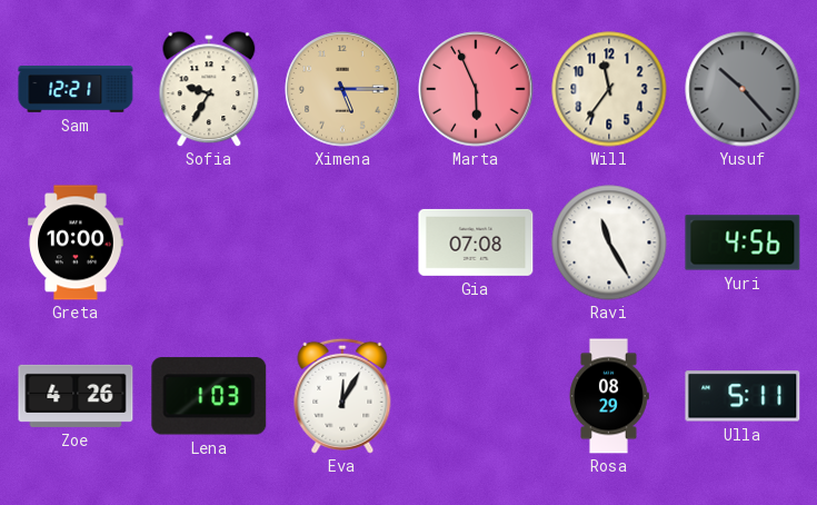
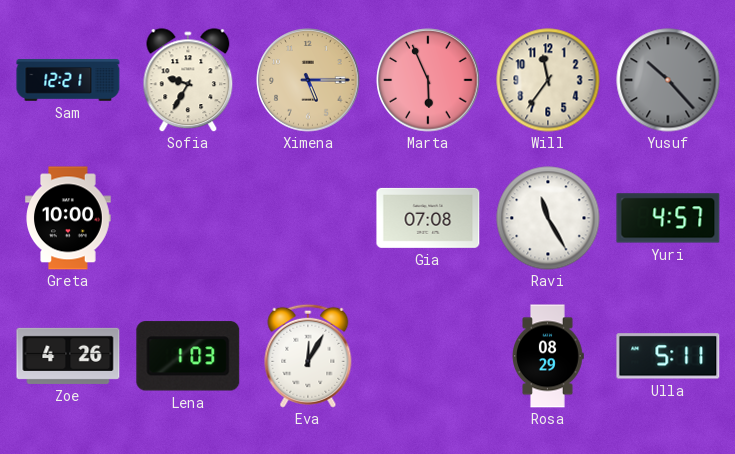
Yuri: 4:56 -> 4:57 (668, 218)
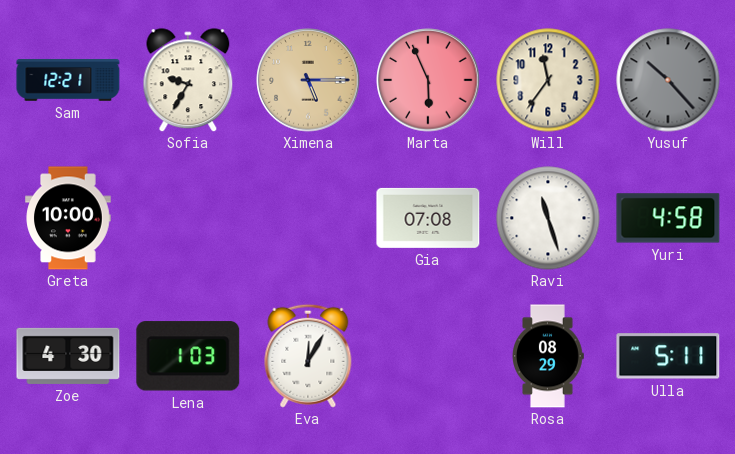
Ravi: 11:25 -> 11:27 (548, 218)
Yuri: 4:57 -> 4:58 (668, 218)
Zoe: 4:26 -> 4:30 (68, 356)
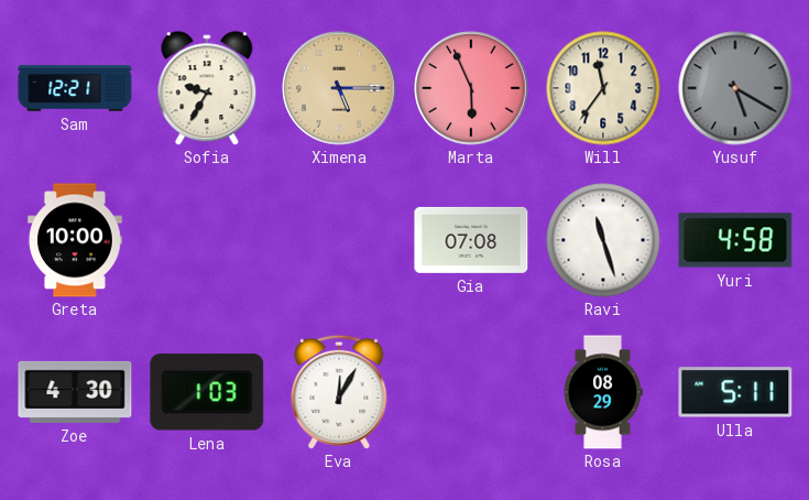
Yusuf: 10:23 -> 5:20 (735, 88)
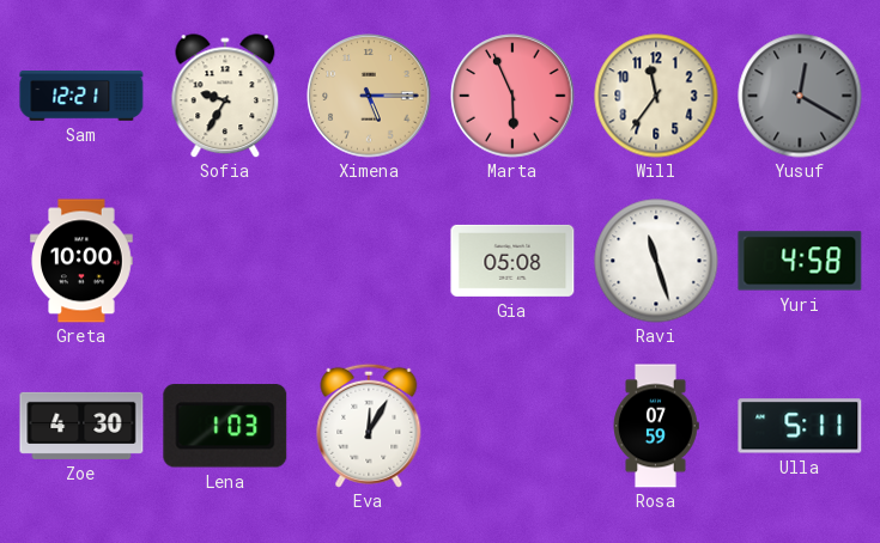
Yusuf: 5:20 -> 12:20 (800, 96)
Gia: 07:08 -> 05:08 (512, 261)
Rosa: 08:29 -> 07:59 (656, 426)
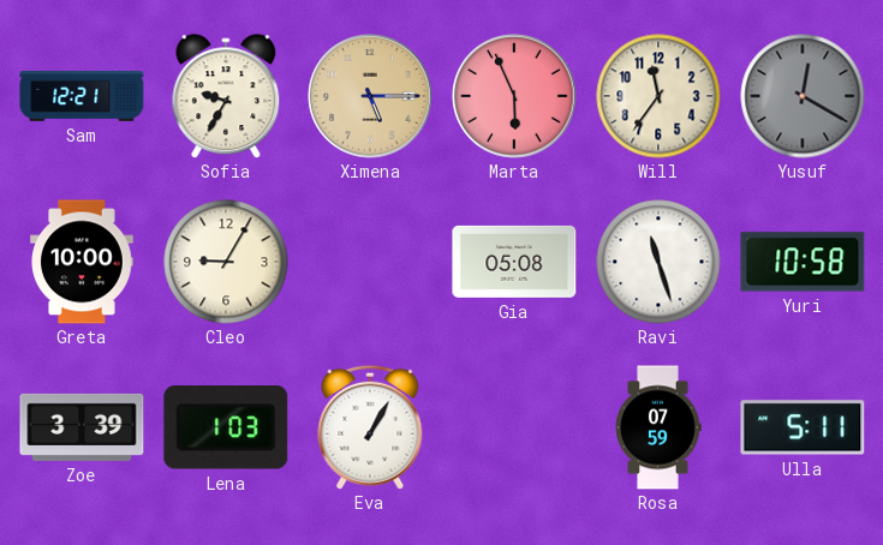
Cleo: none -> 9:05 (226, 262)
Yuri: 4:58 -> 10:58 (803, 262)
Zoe: 4:30 -> 3:39 (82, 427)
Eva: 12:05 -> 1:05 (370, 427)
